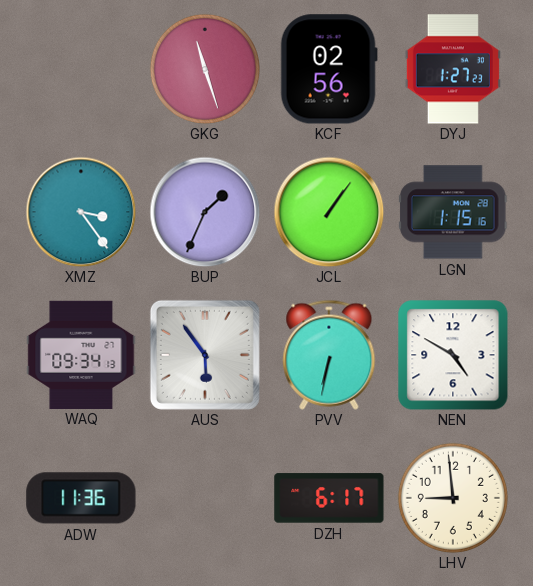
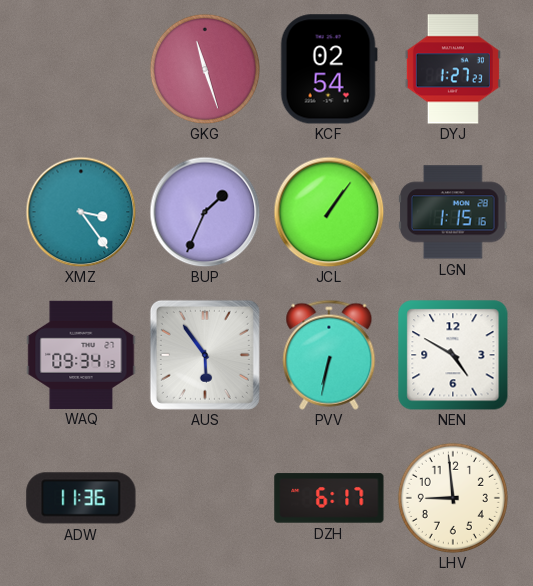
KCF: 02:56 -> 02:54 (329, 69)
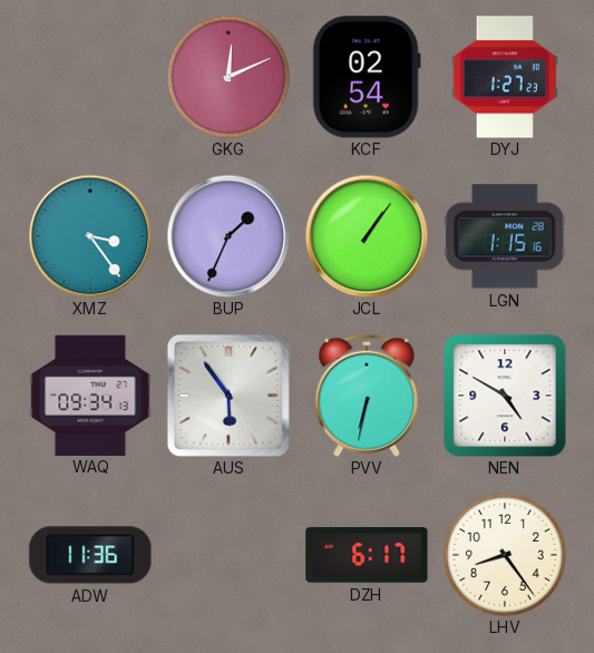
GKG: 11:27 -> 12:11 (228, 77)
LHV: 8:59 -> 8:24 (505, 555)
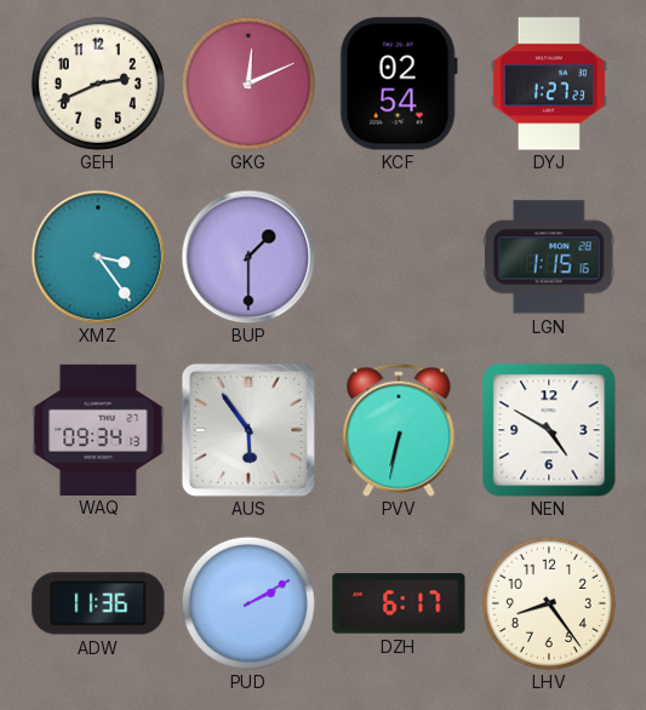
GEH: none -> 2:41 (98, 84)
BUP: 1:34 -> 1:30 (248, 257)
JCL: 1:06 -> none (367, 236)
PUD: none -> 2:10 (248, 603)
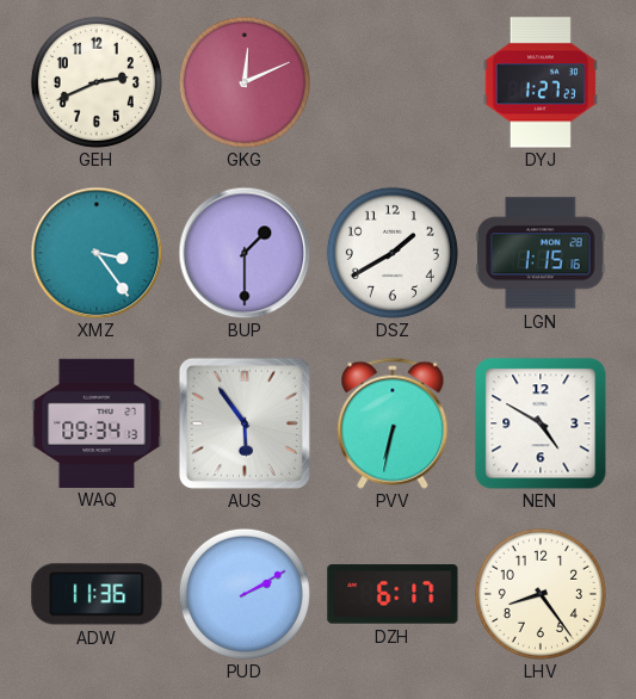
KCF: 02:54 -> none (399, 84)
DSZ: none -> 1:40 (393, 253)
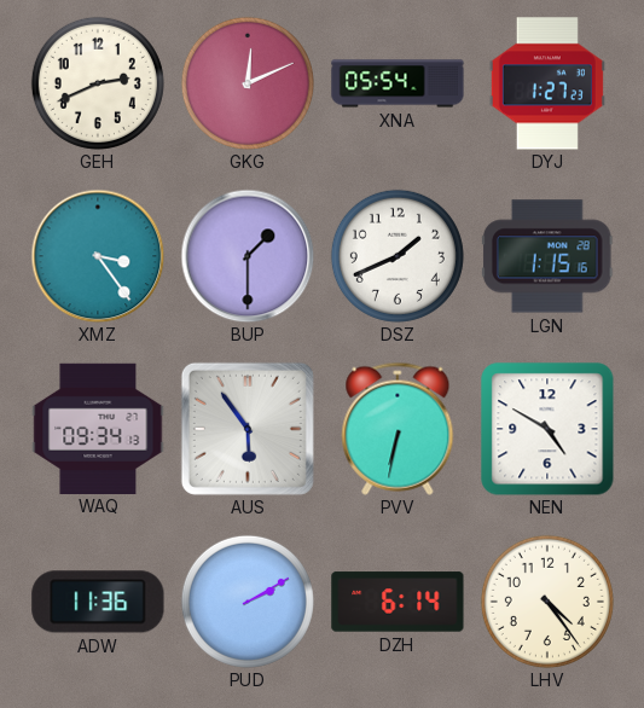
XNA: none -> 05:54 (398, 83)
DSZ: 1:40 -> 1:41 (398, 256)
DZH: 6:17 -> 6:14 (398, 602)
LHV: 8:24 -> 4:24 (547, 602)
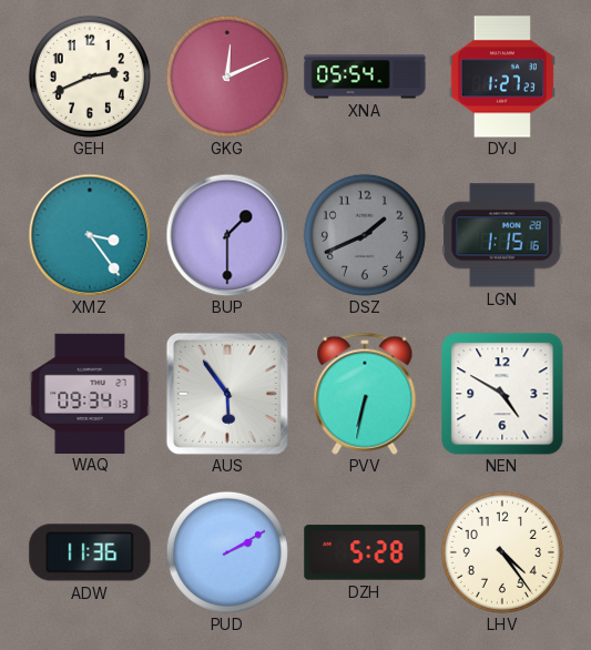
DSZ dial: white -> grey (365, 235)
DZH: 6:14 -> 5:28 (365, 552)
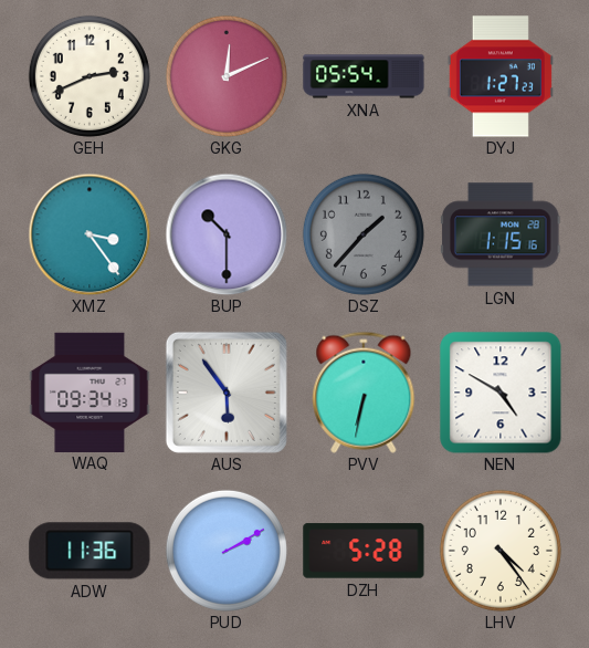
BUP: 1:30 -> 10:30 (227, 234)
DSZ: 1:41 -> 1:37 (364, 234)
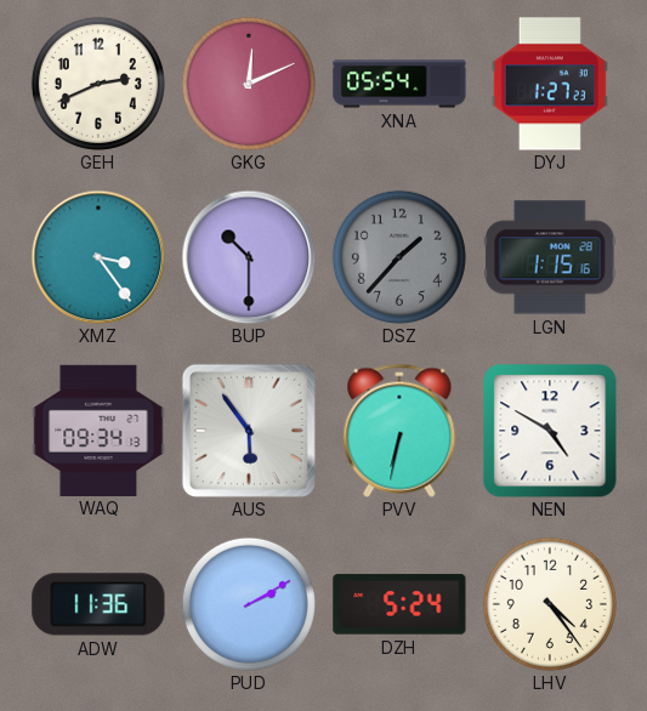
DZH: 5:28 -> 5:24 (399, 604)
